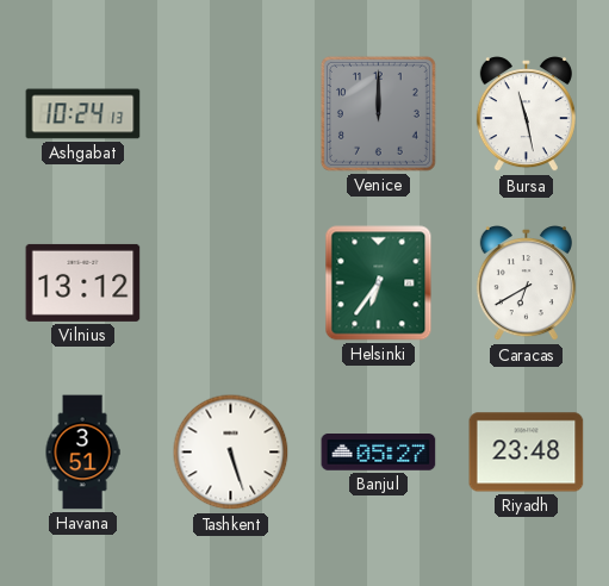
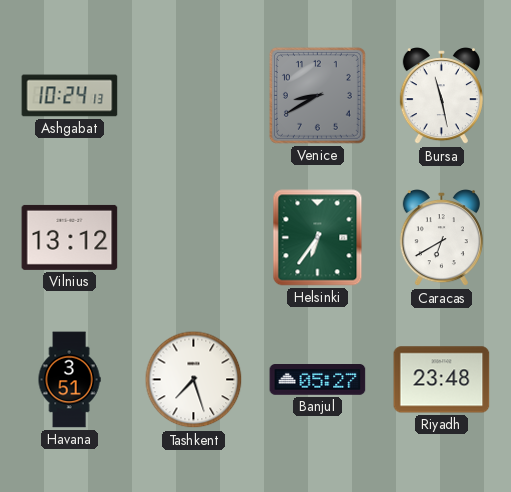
Venice: 12:00 -> 8:40 (317, 95)
Tashkent: 5:27 -> 7:27 (194, 380)
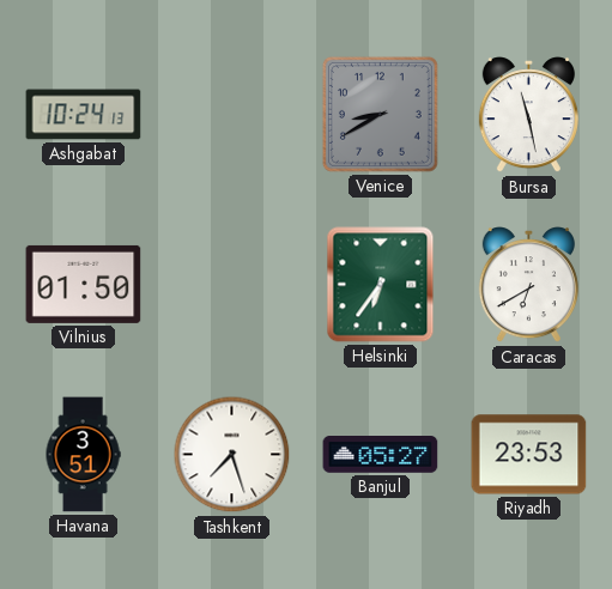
Vilnius: 13:12 -> 01:50 (84, 284)
Riyadh: 23:48 -> 23:53 (529, 455)
